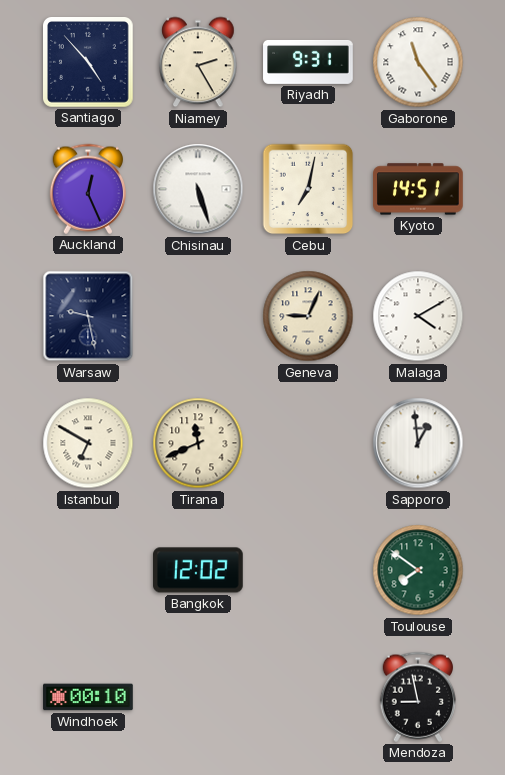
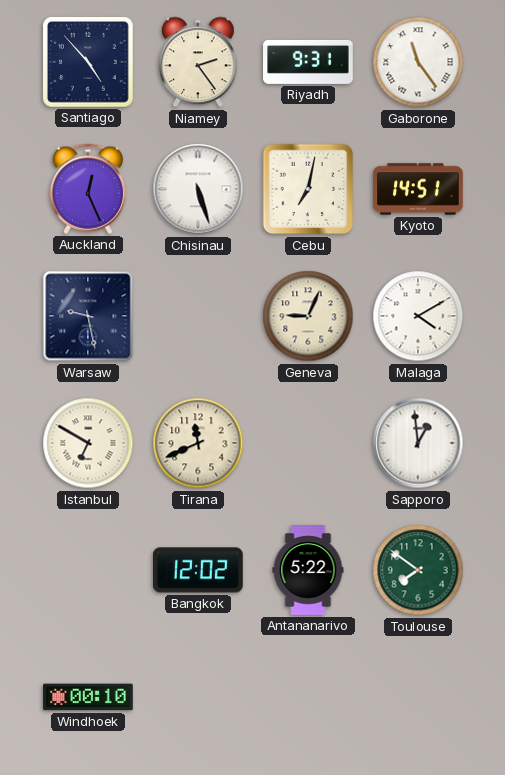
Niamey: 2:25 -> 2:24 (198, 62)
Antananarivo: none -> 5:22 (308, 570)
Mendoza: 8:58 -> none (417, 697)
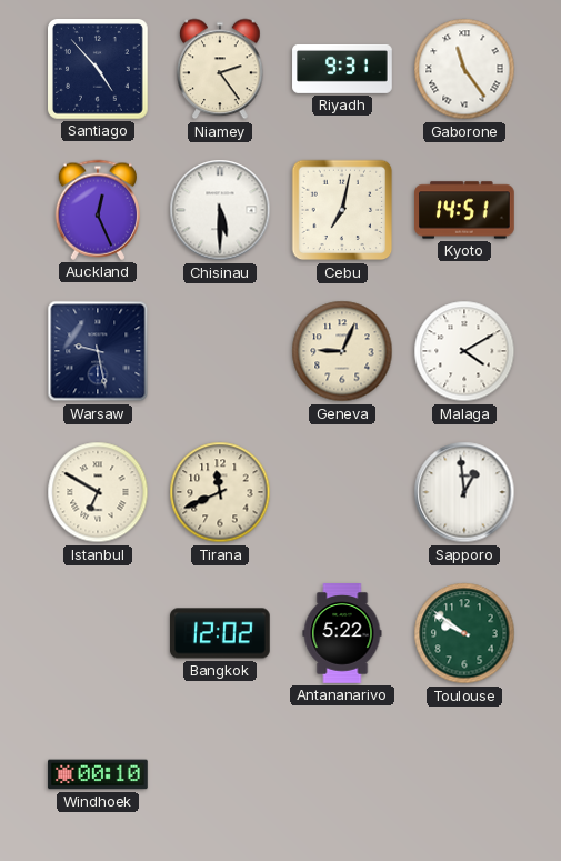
Chisinau: 5:27 -> 5:30 (220, 210)
Toulouse: 7:51 -> 9:51 (464, 633)
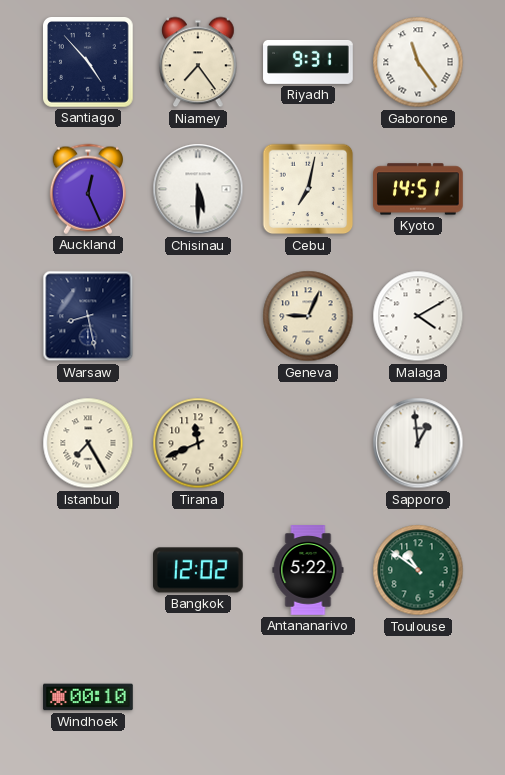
Niamey: 2:24 -> 7:24 (198, 62)
Warsaw: 9:28 -> 8:28 (88, 316)
Istanbul: 6:50 -> 7:25 (88, 443)
Toulouse: 9:51 -> 10:51 (418, 570)
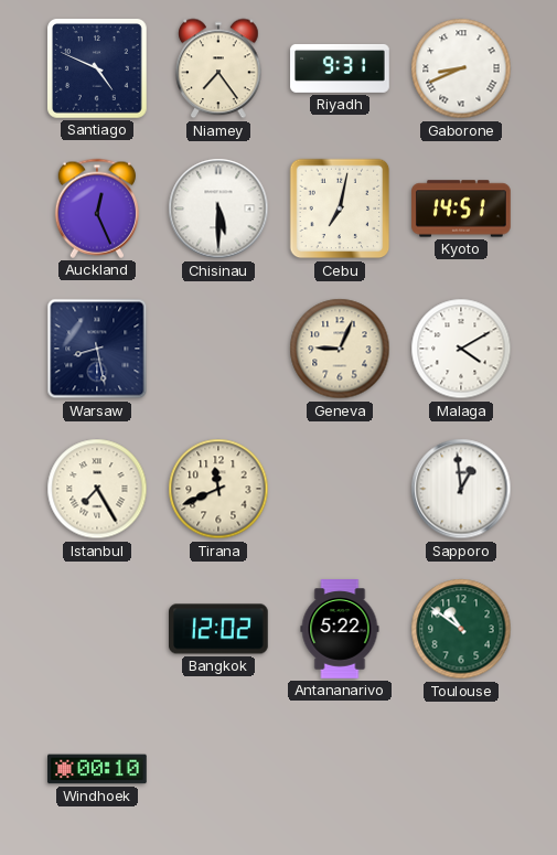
Santiago: 4:53 -> 4:49 (98, 70)
Gaborone: 11:24 -> 8:41 (461, 68)
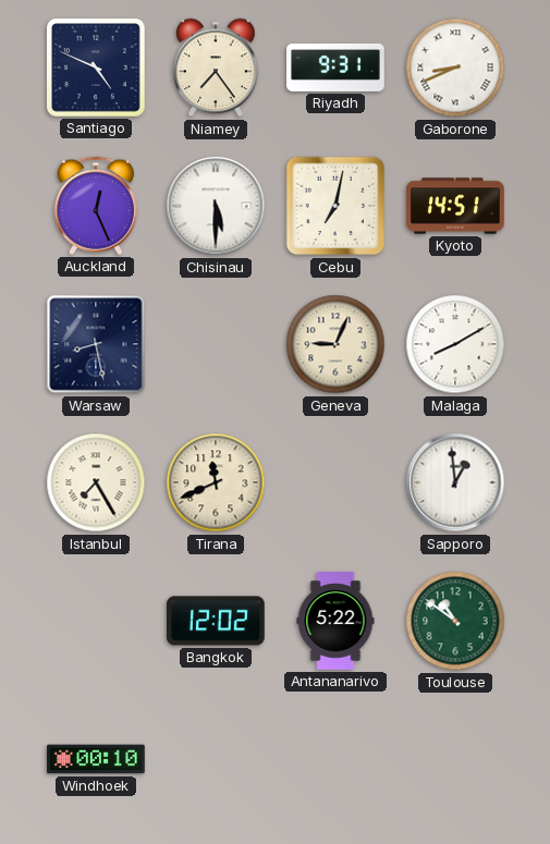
Malaga: 4:10 -> 8:10 (455, 344)
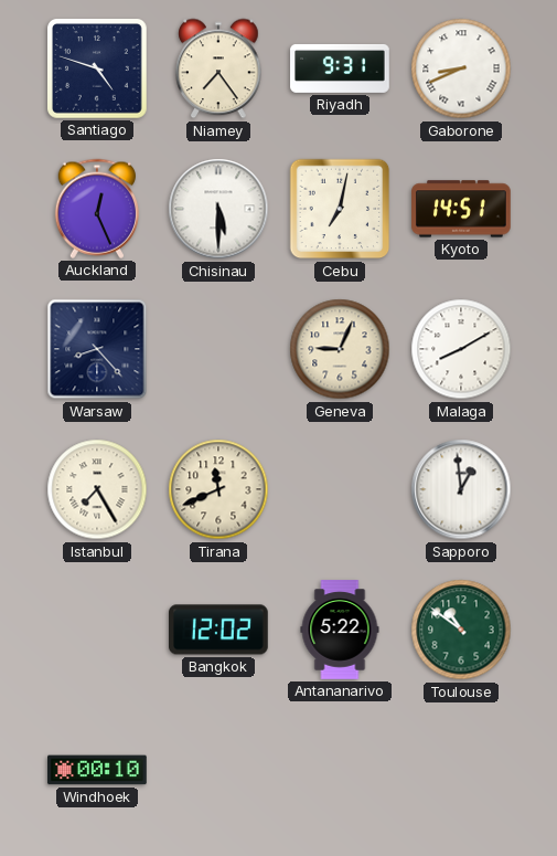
Santiago: 4:49 -> 4:48 (98, 70)
Warsaw: 8:28 -> 8:23 (97, 349)
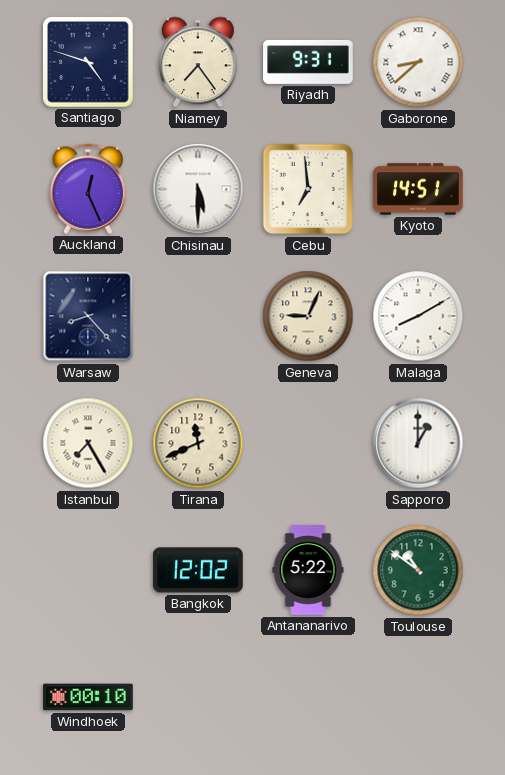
Gaborone: 8:41 -> 8:38 (418, 62)
Cebu: 7:02 -> 6:59 (308, 189)
Sapporo: 12:59 -> 1:00 (418, 443)
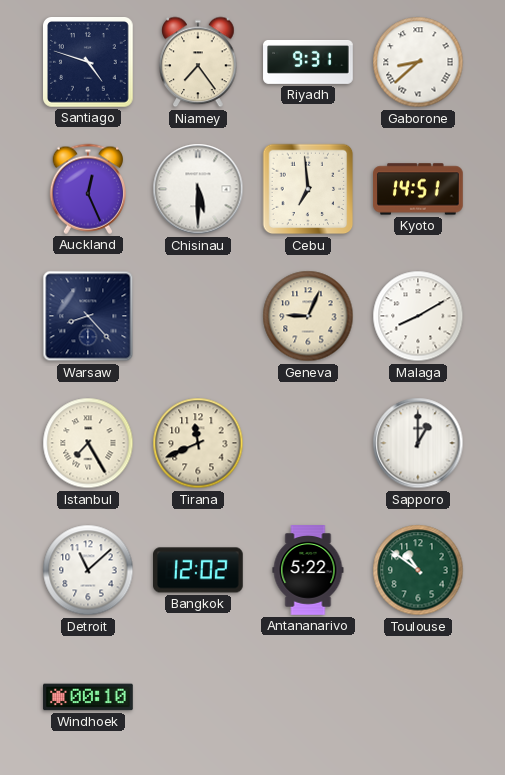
Detroit: none -> 11:08 (88, 570)
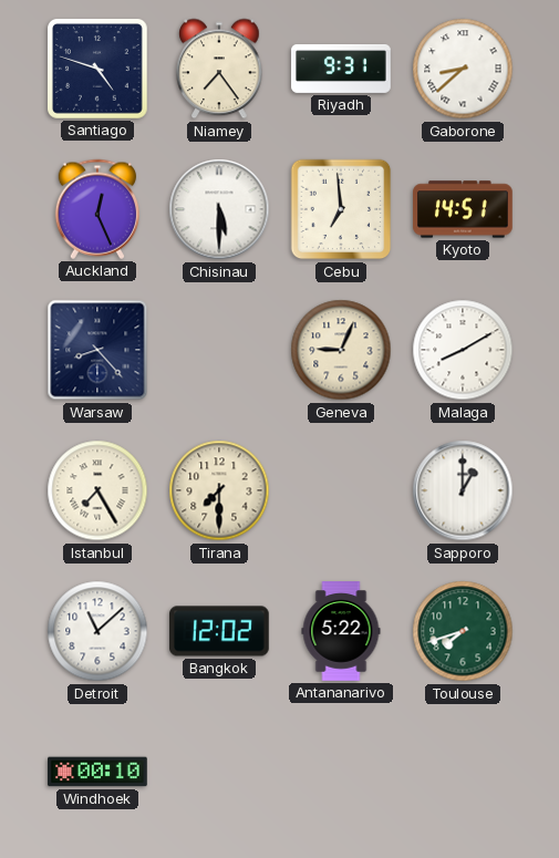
Tirana: 11:41 -> 7:30 (219, 490)
Toulouse: 10:51 -> 7:42 (463, 631)
